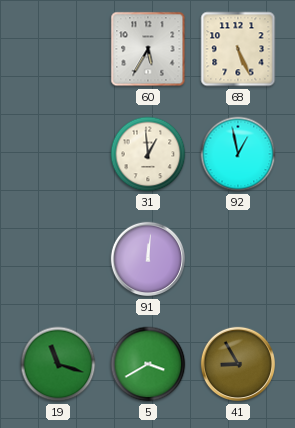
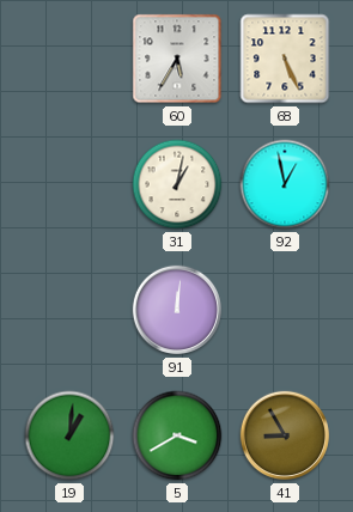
31: 12:59 -> 1:02 (177, 184)
19: 11:18 -> 1:01 (69, 435)
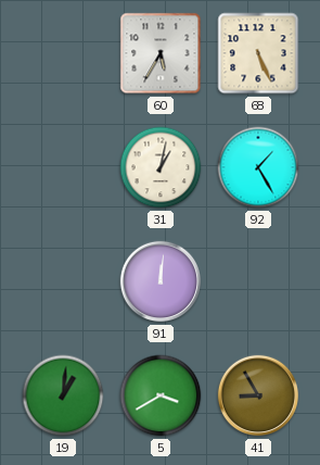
92: 12:58 -> 1:25 (258, 167)
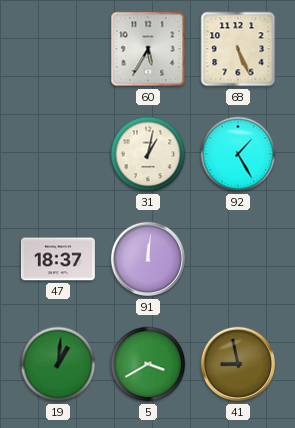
47: none -> 18:37 (58, 259)
41: 8:55 -> 8:58 (238, 364)
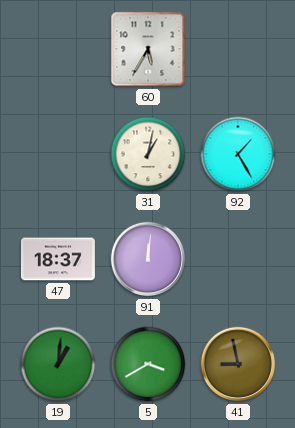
68: 5:26 -> none (238, 49)
